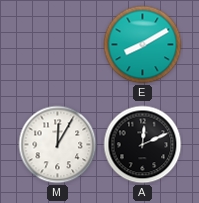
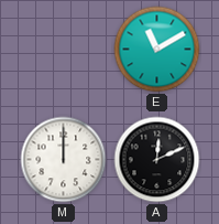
E: 8:10 -> 11:10 (157, 50)
M: 12:05 -> 12:00 (64, 160)
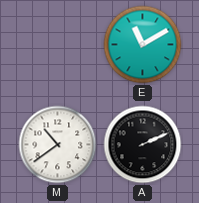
M: 12:00 -> 10:39 (58, 145)
A: 12:11 -> 2:11 (143, 145)
